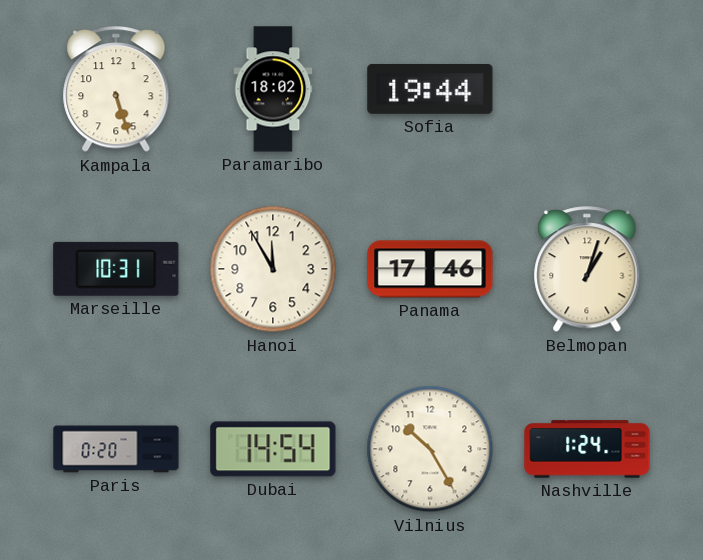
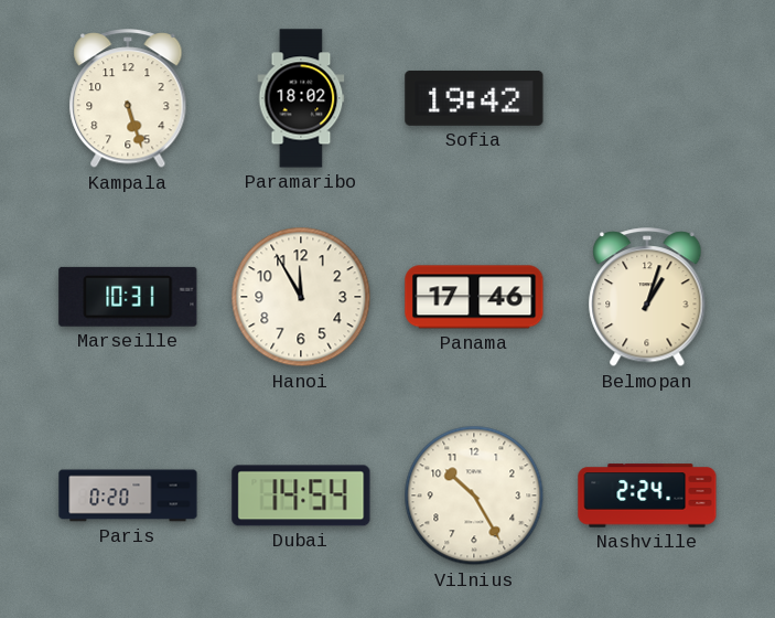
Sofia: 19:44 -> 19:42 (474, 98)
Nashville: 1:24 -> 2:24 (647, 496)
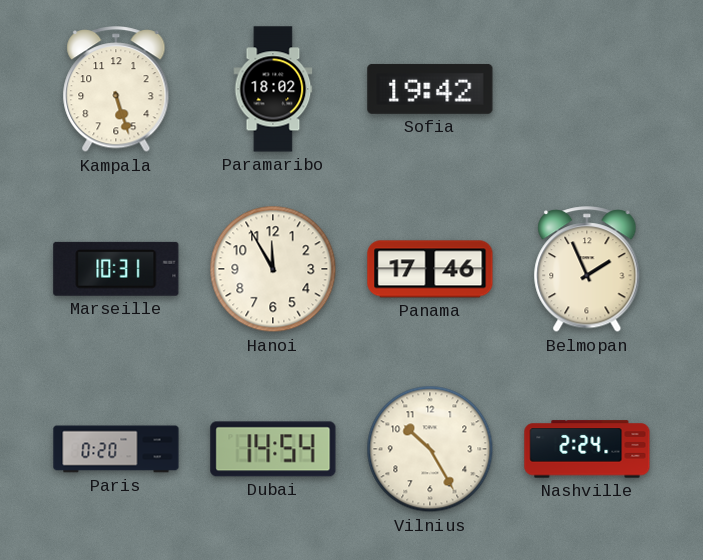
Belmopan: 1:03 -> 1:56 (587, 270)
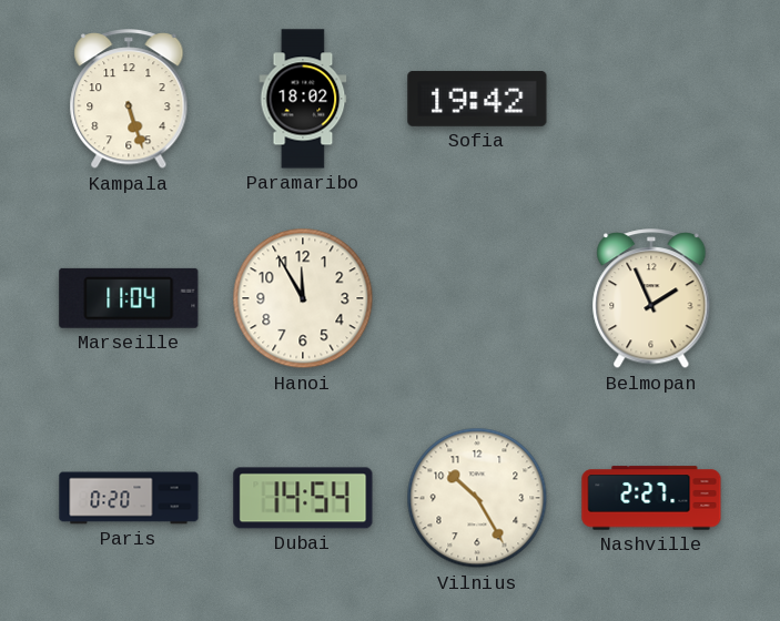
Marseille: 10:31 -> 11:04 (129, 298)
Panama: 17:46 -> none (430, 269)
Nashville: 2:24 -> 2:27 (651, 498)
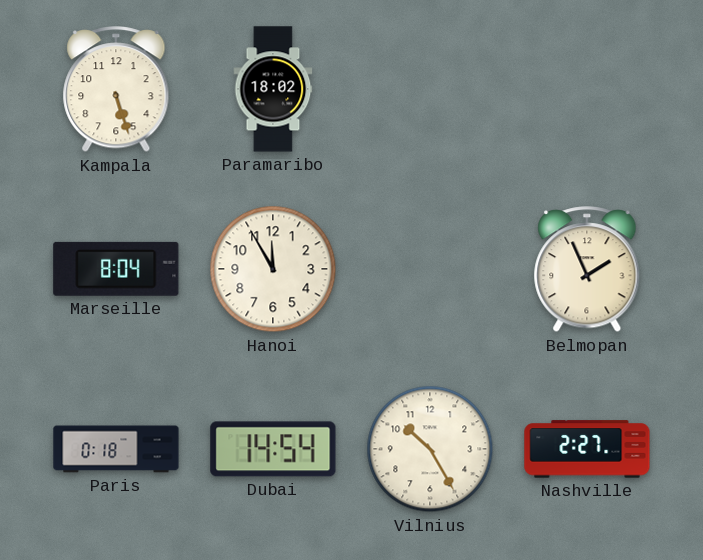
Sofia: 19:42 -> none (477, 99)
Marseille: 11:04 -> 8:04 (116, 269)
Paris: 0:20 -> 0:18 (116, 449)
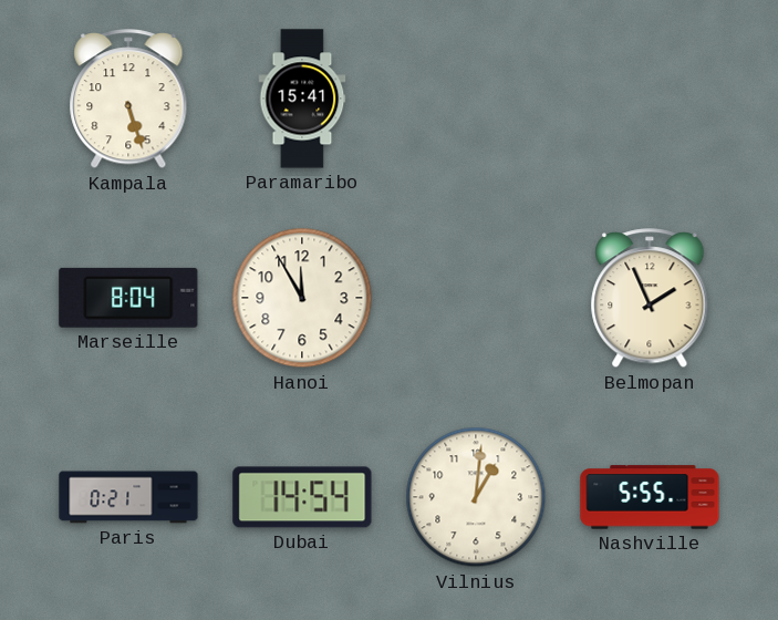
Paramaribo: 18:02 -> 15:41 (302, 99)
Paris: 0:18 -> 0:21 (128, 497)
Vilnius: 10:25 -> 1:01 (476, 497)
Nashville: 2:27 -> 5:55 (650, 497)
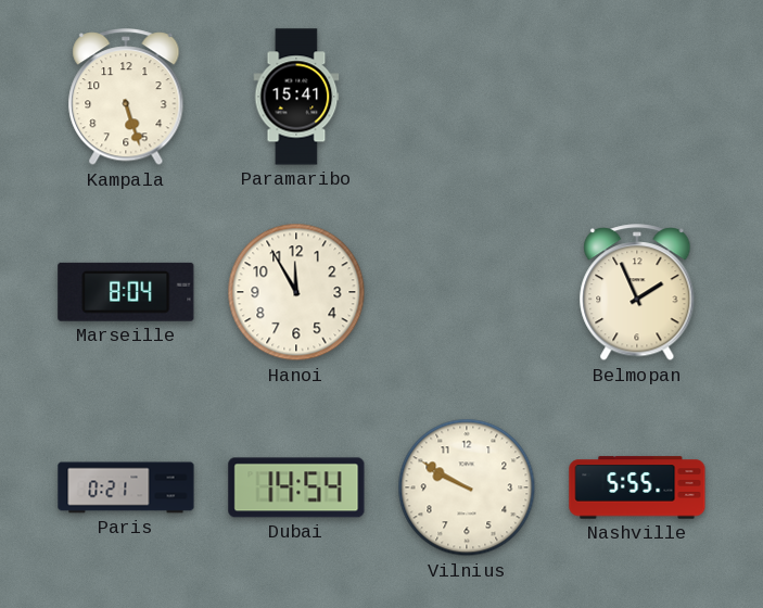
Vilnius: 1:01 -> 9:50 (467, 487)
